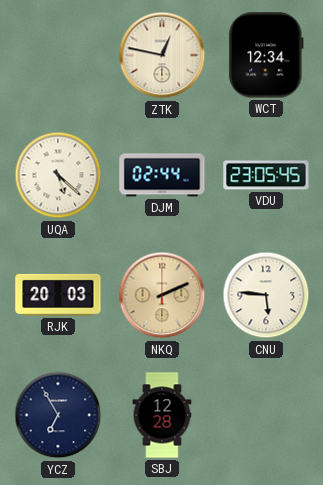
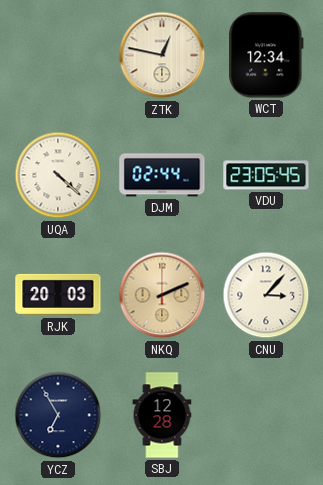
UQA: 5:22 -> 4:22 (58, 175)
CNU: 5:46 -> 3:07 (266, 295)
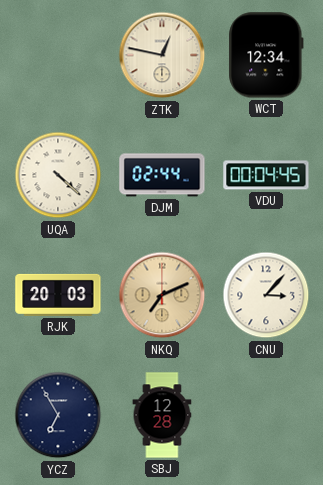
VDU: 23:05 -> 00:04 (266, 175)
NKQ: 2:11 -> 7:11 (162, 295)
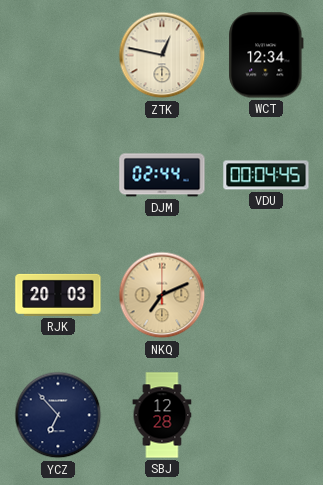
UQA: 4:22 -> none (58, 175)
CNU: 3:07 -> none (266, 295)
YCZ: 6:55 -> 6:53 (58, 415)
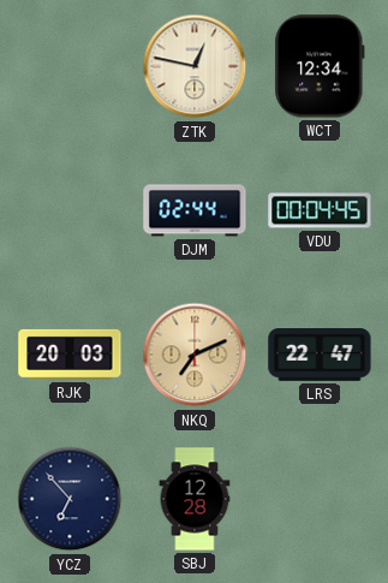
LRS: none -> 22:47 (320, 356)
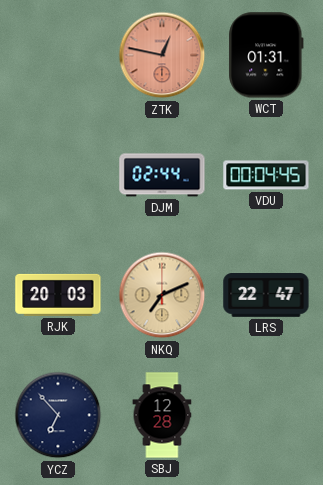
ZTK dial: cream -> salmon (162, 55)
WCT: 12:34 -> 01:31 (266, 55)
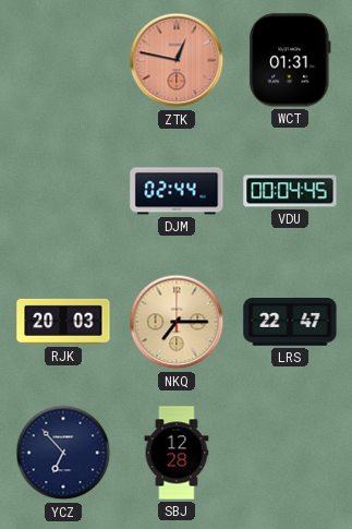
NKQ: 7:11 -> 7:15 (177, 322)
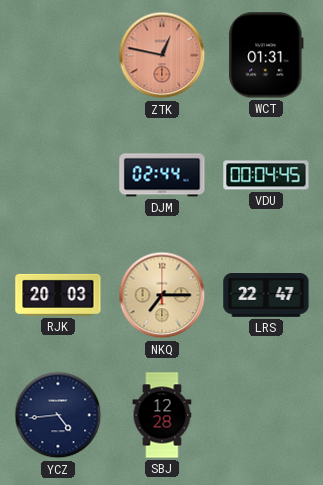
YCZ: 6:53 -> 4:44 (58, 415)
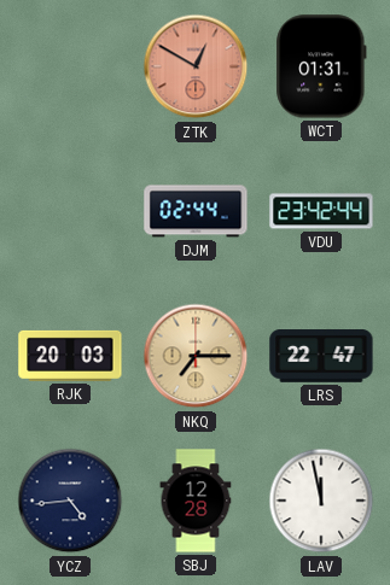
ZTK: 12:47 -> 12:50 (196, 66)
VDU: 00:04 -> 23:42 (321, 211)
LAV: none -> 11:58 (321, 501)
